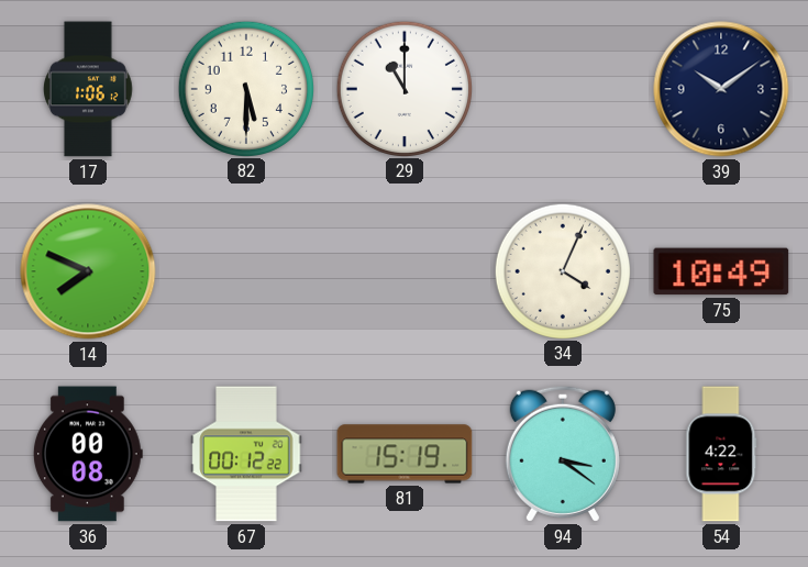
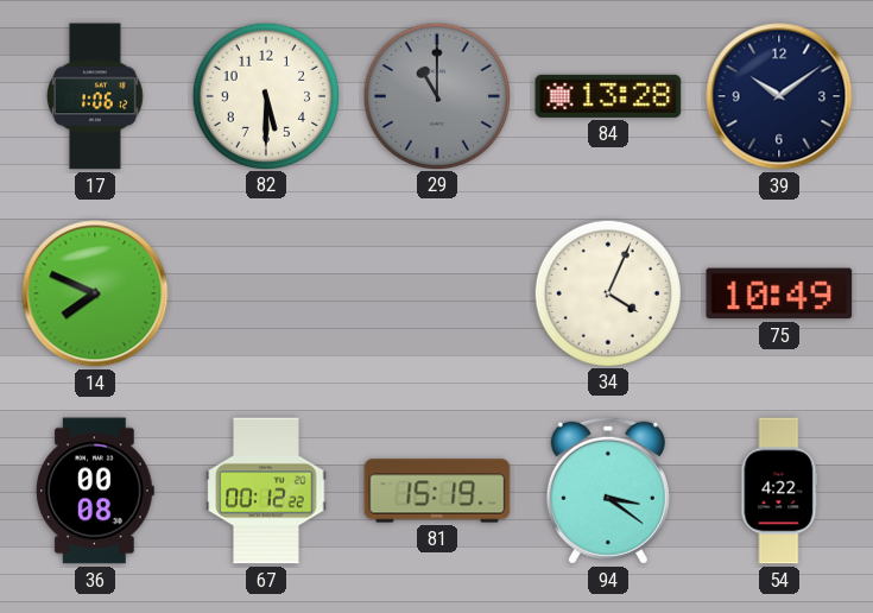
29 dial: white -> grey (436, 95)
84: none -> 13:28 (608, 96)
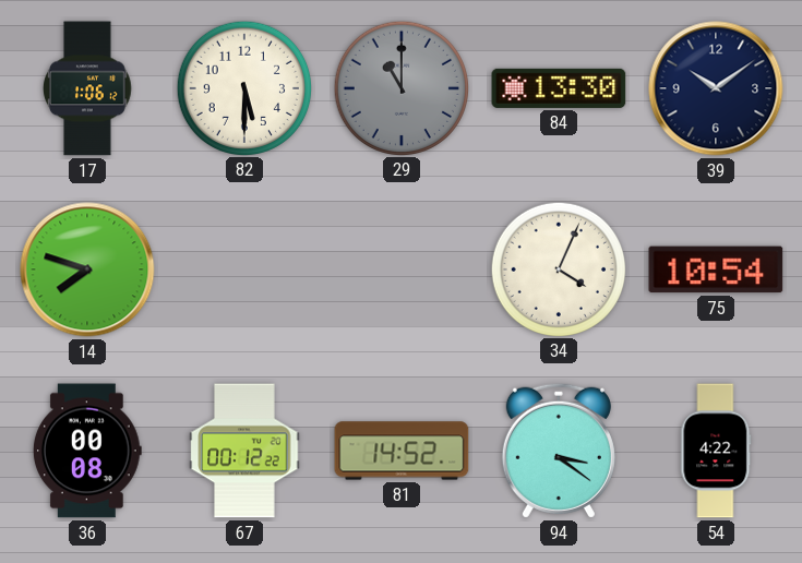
84: 13:28 -> 13:30 (559, 88)
14: 7:49 -> 7:48 (87, 269)
75: 10:49 -> 10:54 (716, 269)
81: 15:19 -> 14:52 (402, 451)
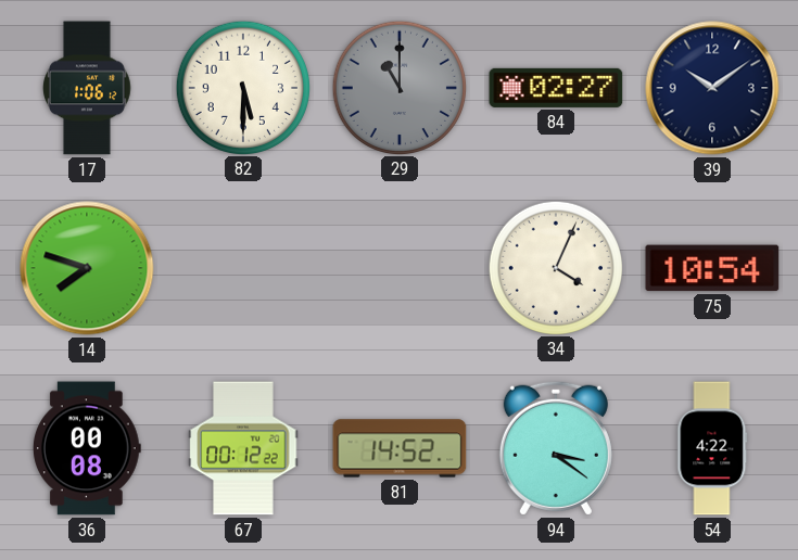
84: 13:30 -> 02:27 (556, 88)
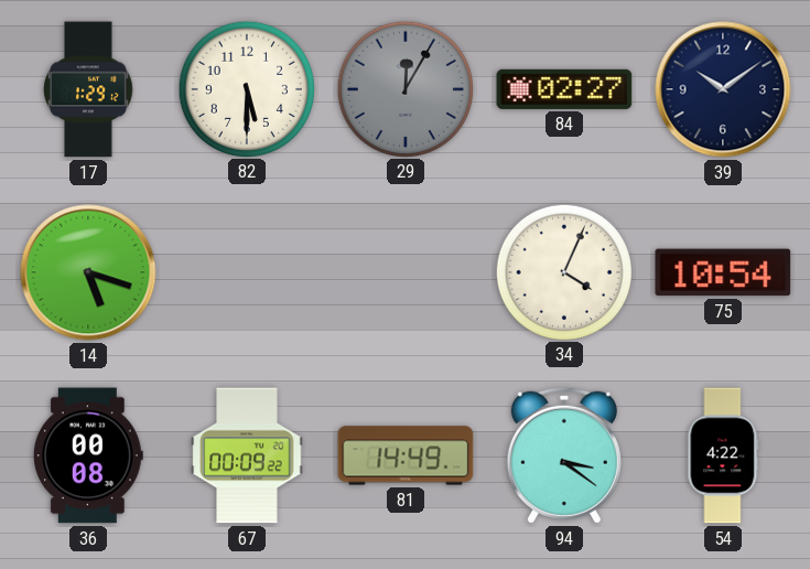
17: 1:06 -> 1:29 (89, 89)
29: 11:00 -> 12:05 (404, 88)
14: 7:48 -> 5:18 (88, 272)
67: 00:12 -> 00:09 (247, 455)
81: 14:52 -> 14:49 (406, 455)
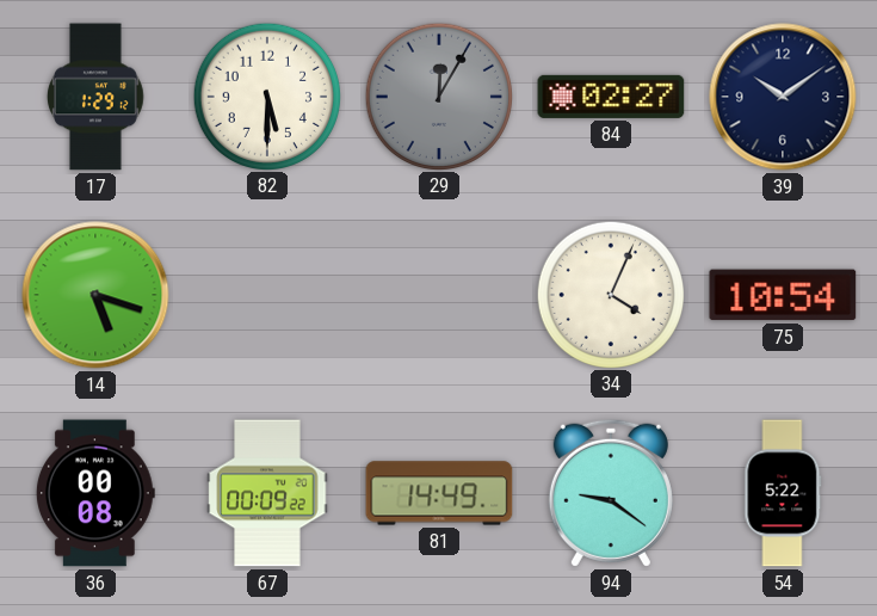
94: 3:21 -> 9:21 (611, 493)
54: 4:22 -> 5:22 (783, 493)
